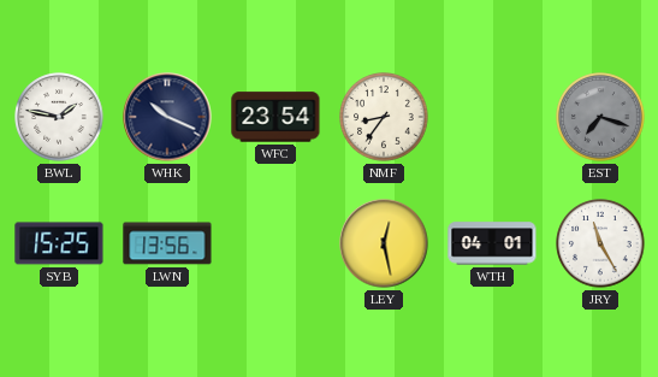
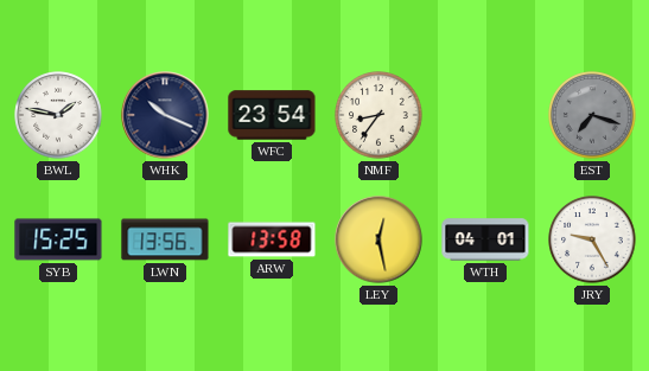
ARW: none -> 13:58 (272, 239)
JRY: 11:25 -> 9:25 (592, 239)
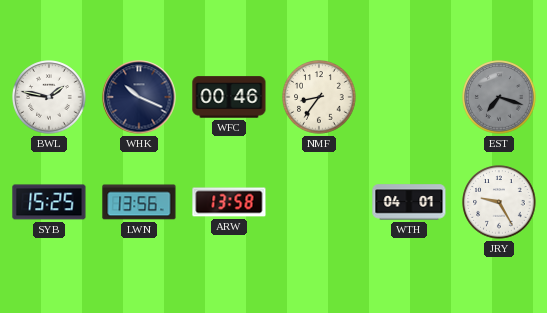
WFC: 23:54 -> 00:46 (229, 97)
LEY: 12:28 -> none (378, 239)
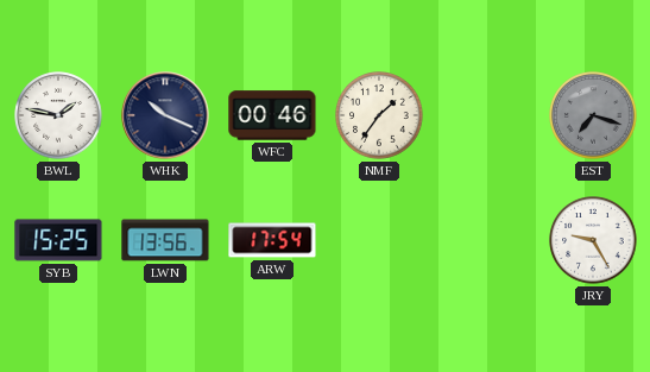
NMF: 8:36 -> 1:36 (379, 115)
ARW: 13:58 -> 17:54 (272, 240)
WTH: 04:01 -> none (409, 202)
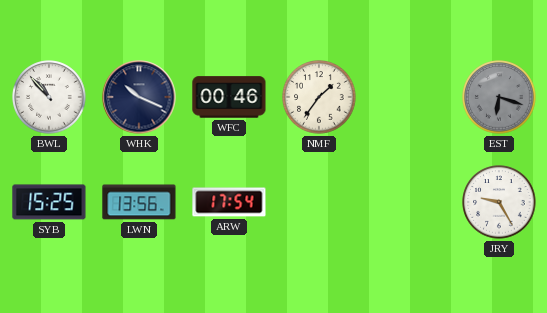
BWL: 1:47 -> 10:53 (49, 97)
EST: 7:18 -> 6:18 (499, 97)
